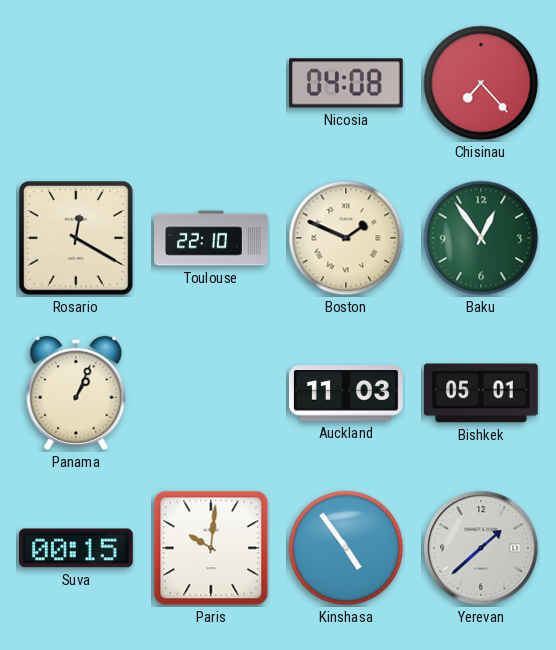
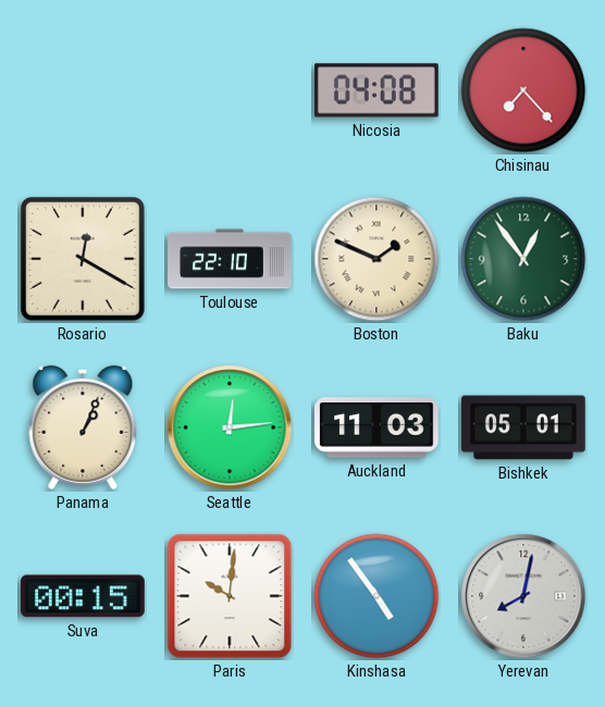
Seattle: none -> 12:14 (230, 427)
Yerevan: 1:38 -> 8:02 (523, 596)
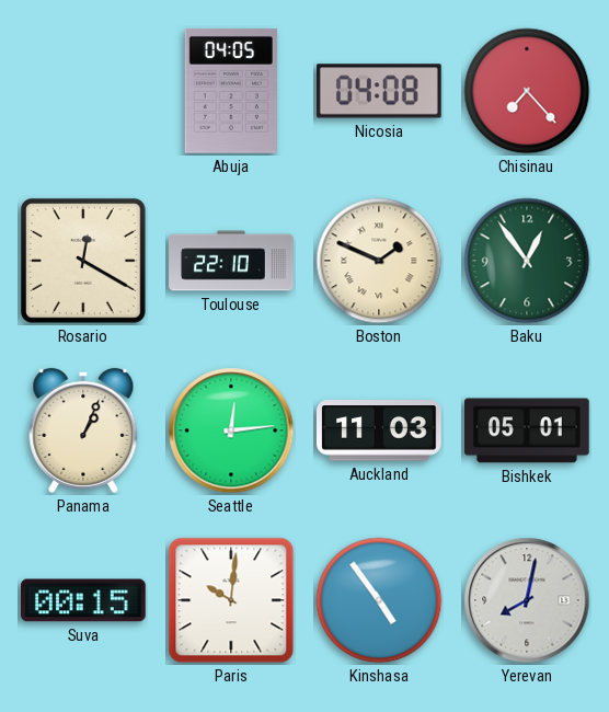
Abuja: none -> 04:05 (231, 91)
